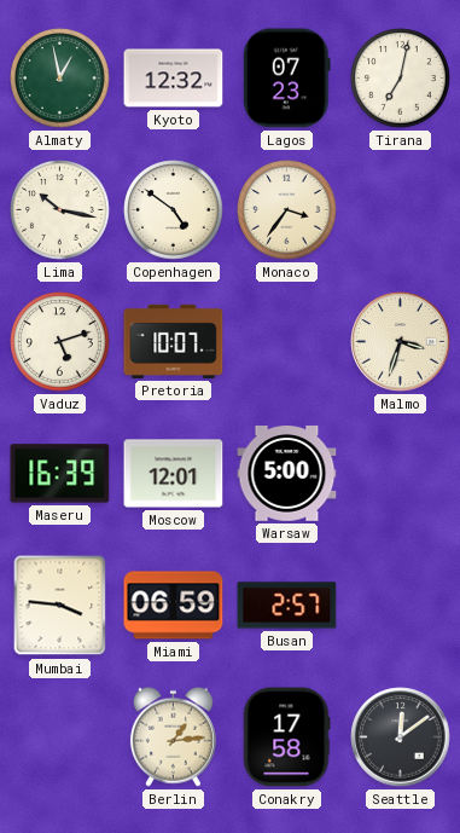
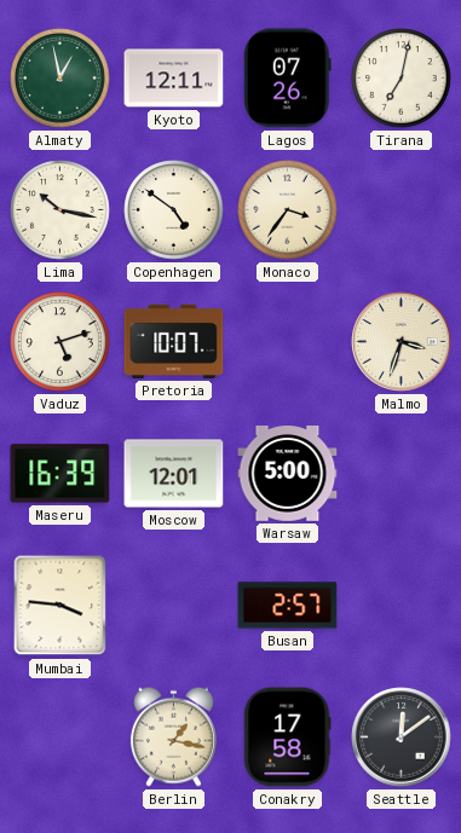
Kyoto: 12:32 -> 12:11 (174, 79)
Lagos: 07:23 -> 07:26 (287, 79)
Miami: 06:59 -> none (174, 606)
Berlin: 1:14 -> 1:17 (173, 736)
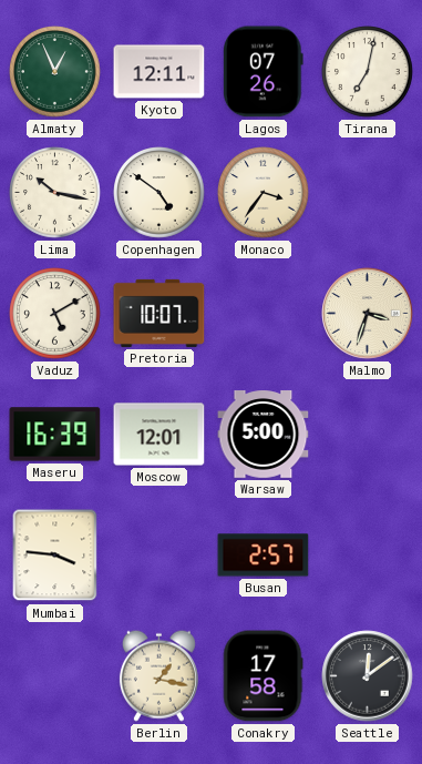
Almaty: 12:58 -> 12:56 (55, 72)
Vaduz: 5:12 -> 5:10 (55, 314)
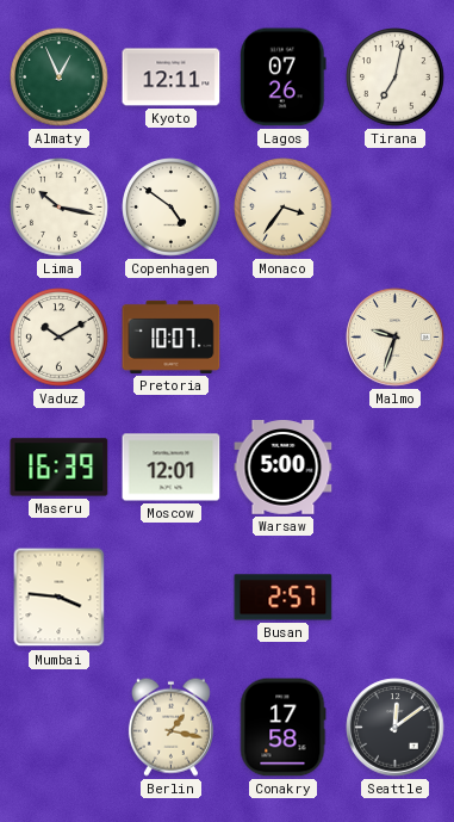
Vaduz: 5:10 -> 10:10 (60, 338)
Malmo: 3:33 -> 9:33 (396, 338)
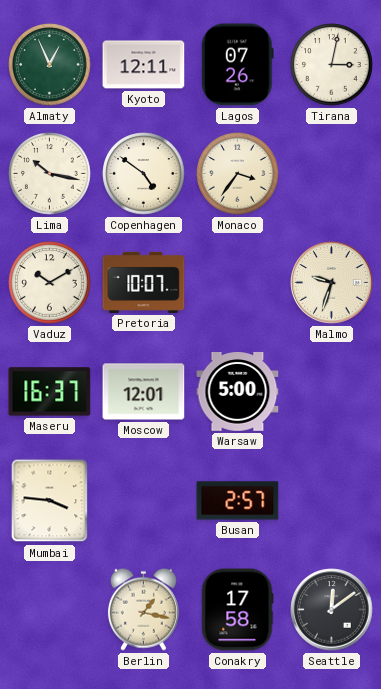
Tirana: 7:02 -> 3:02 (332, 65)
Maseru: 16:39 -> 16:37 (50, 392)
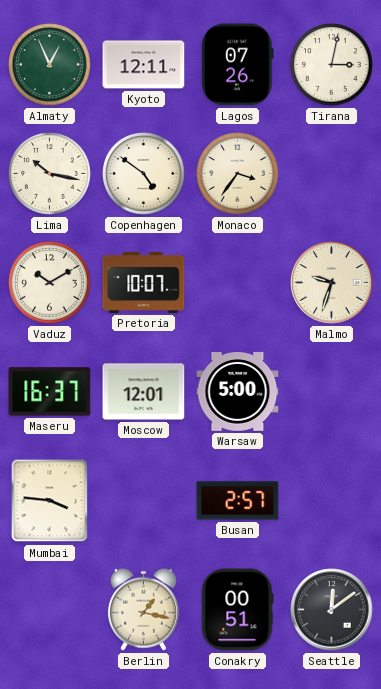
Conakry: 17:58 -> 00:51 (237, 610)
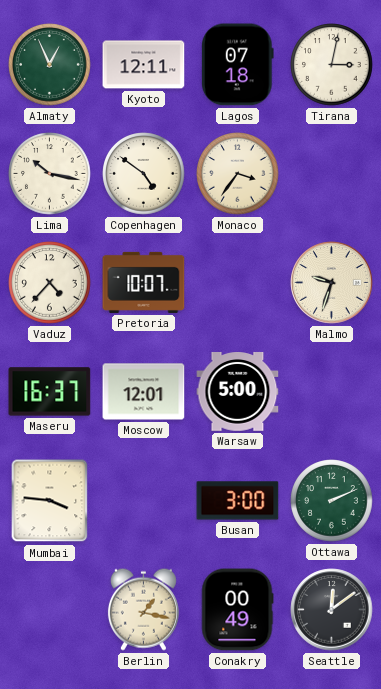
Lagos: 07:26 -> 07:18 (237, 65)
Vaduz: 10:10 -> 4:37 (50, 283)
Busan: 2:57 -> 3:00 (238, 501)
Ottawa: none -> 2:11 (332, 501)
Conakry: 00:51 -> 00:49 (237, 610)
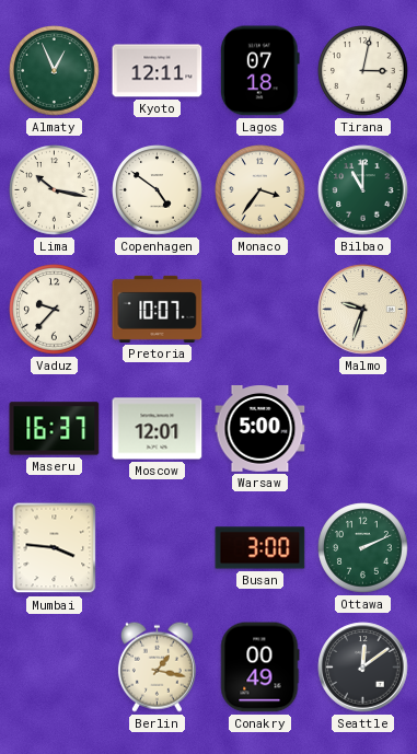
Bilbao: none -> 11:00 (363, 190)
Vaduz: 4:37 -> 9:37 (55, 310)
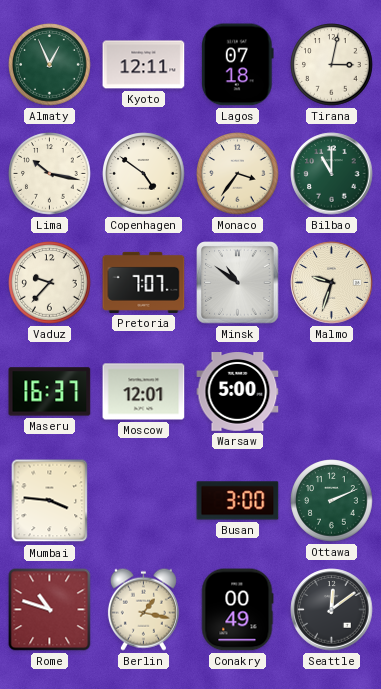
Pretoria: 10:07 -> 7:07 (144, 282)
Minsk: none -> 10:51 (238, 283)
Rome: none -> 10:48 (50, 610)
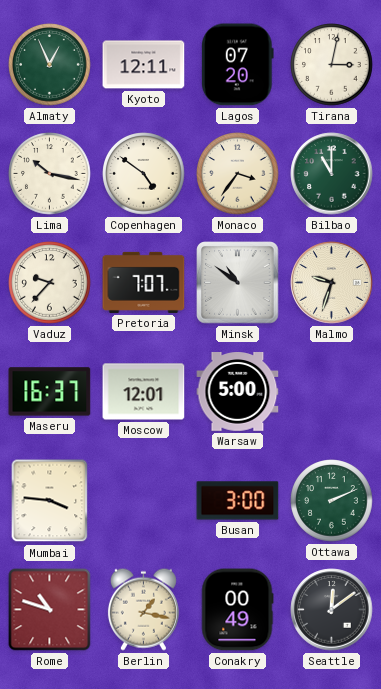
Lagos: 07:18 -> 07:20 (237, 65)
